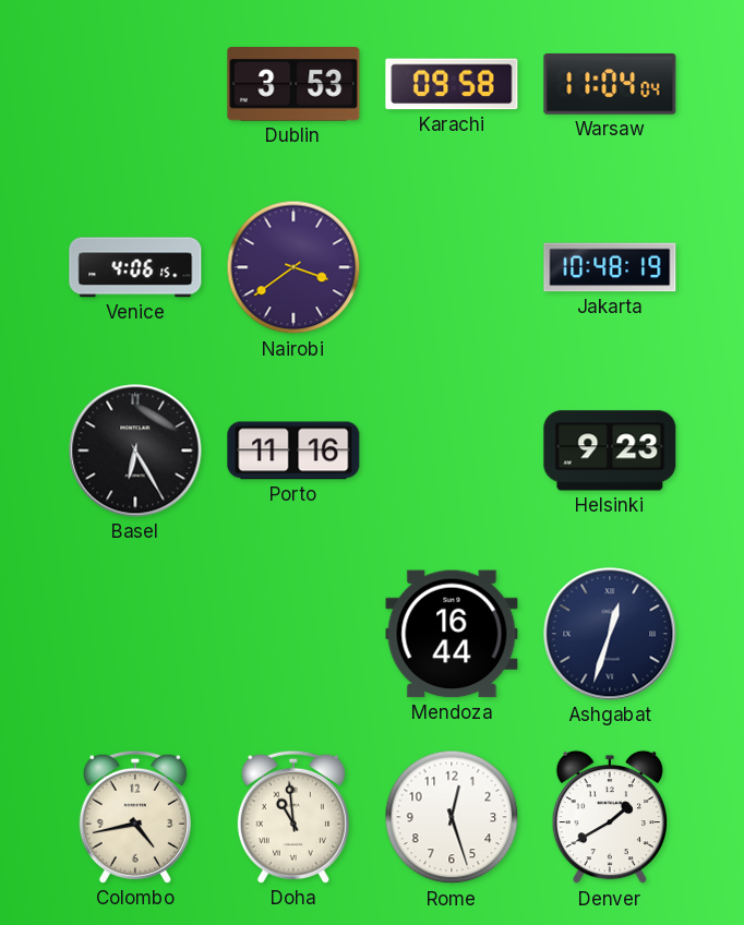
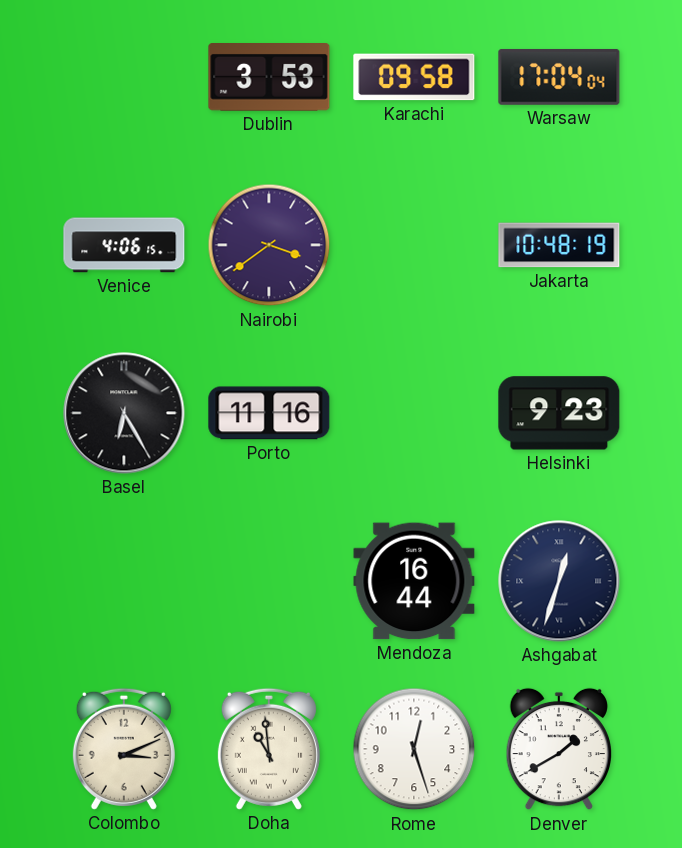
Warsaw: 11:04 -> 17:04 (559, 77)
Colombo: 4:43 -> 3:11 (124, 749)
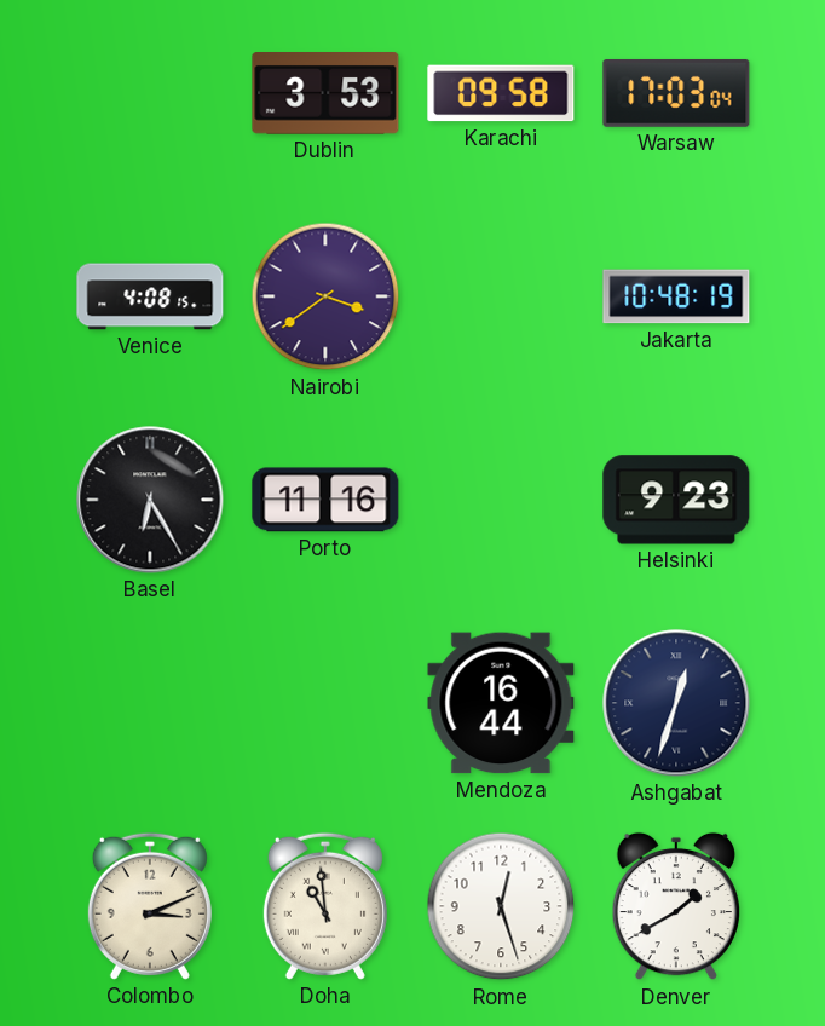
Warsaw: 17:04 -> 17:03 (676, 93)
Venice: 4:06 -> 4:08 (150, 296)
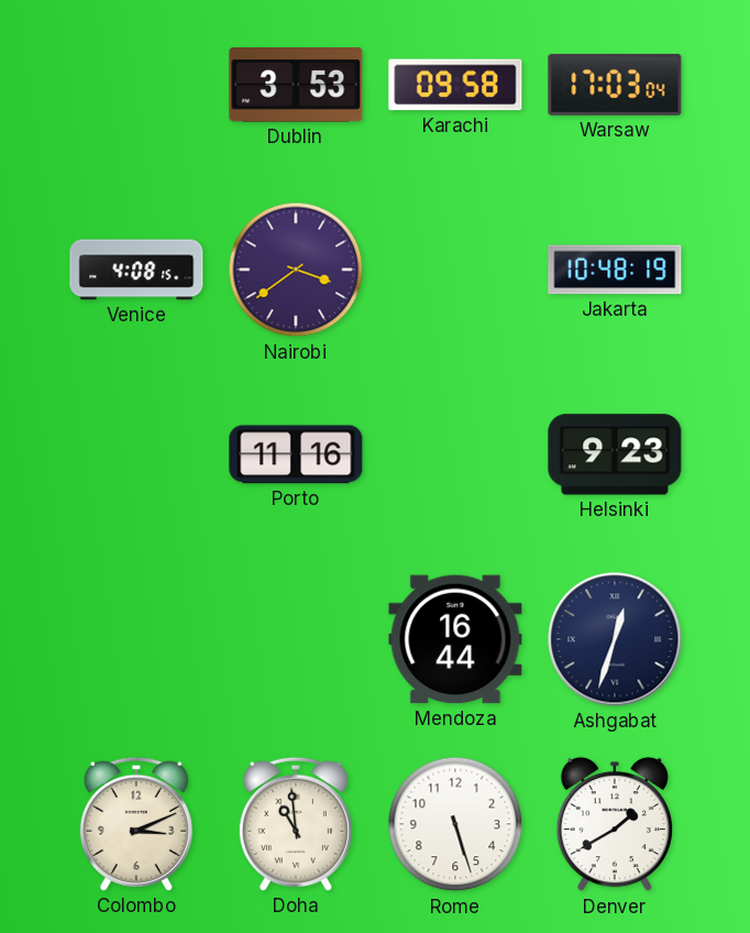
Basel: 6:25 -> none (150, 500)
Rome: 12:27 -> 5:27 (455, 824)
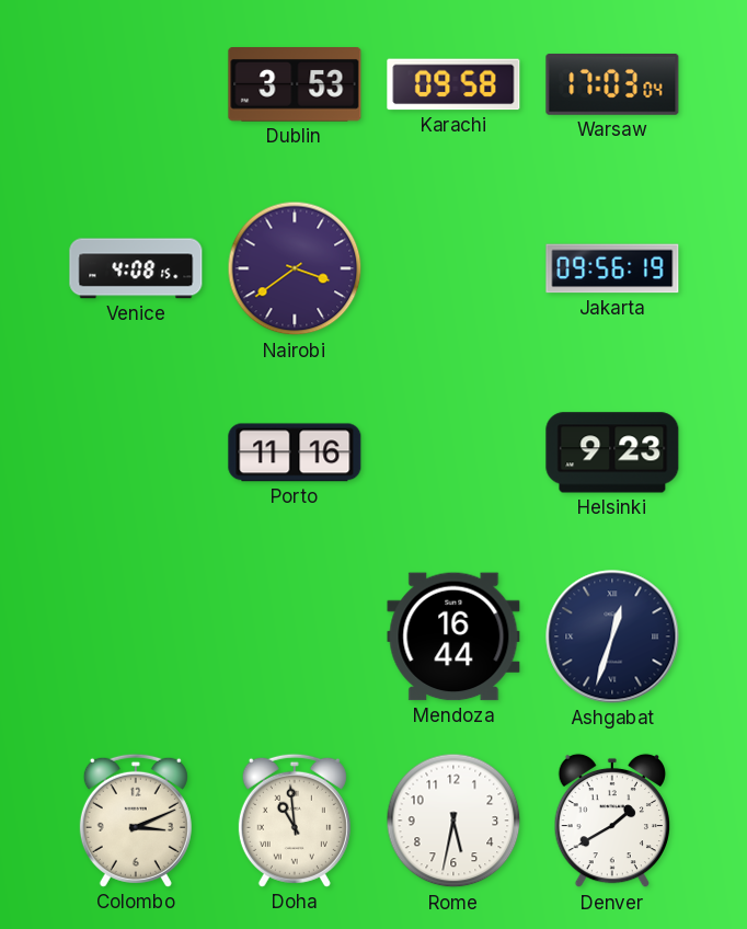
Jakarta: 10:48 -> 09:56 (612, 268)
Rome: 5:27 -> 5:32 (453, 821)
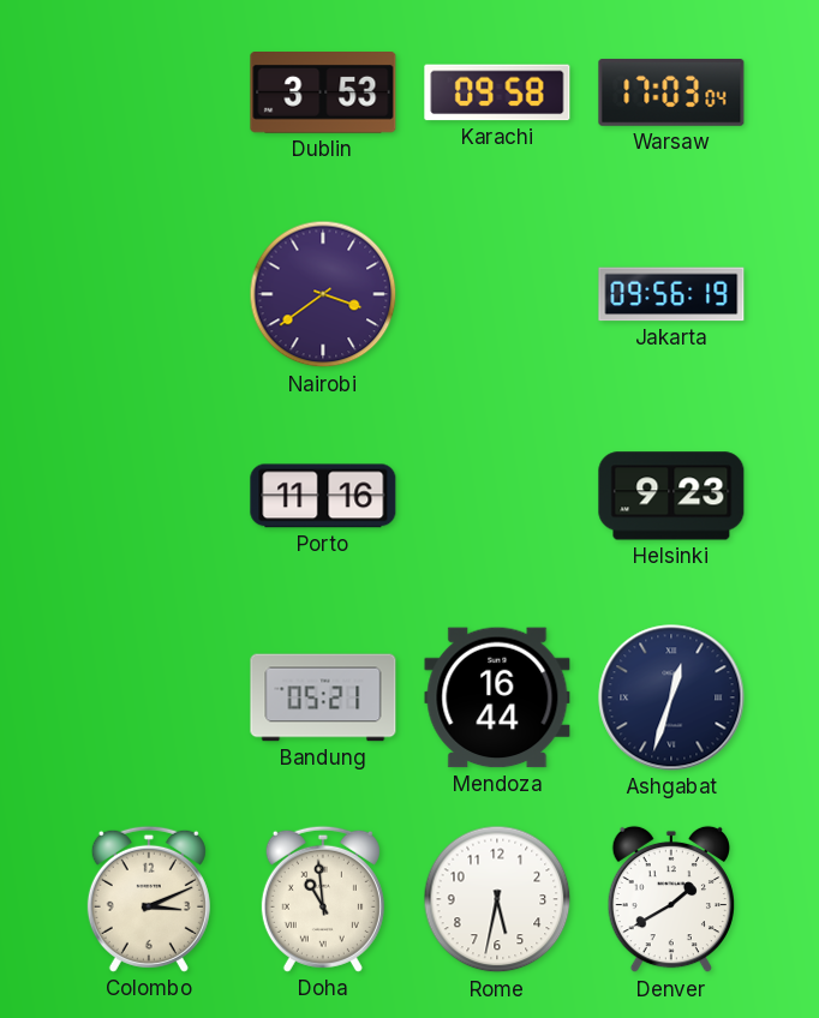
Venice: 4:08 -> none (136, 268)
Bandung: none -> 05:21 (323, 697)
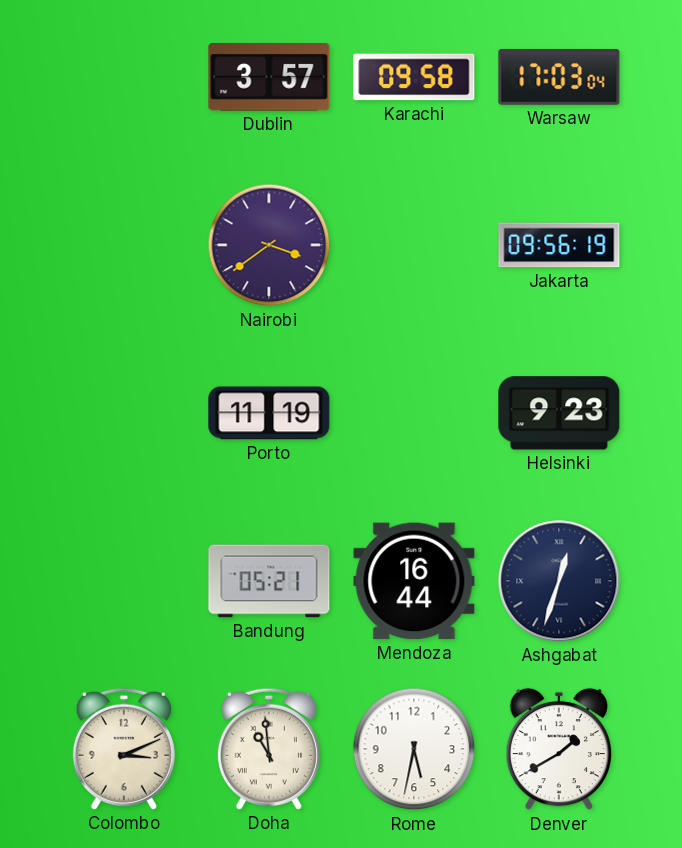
Dublin: 3:53 -> 3:57 (269, 78)
Porto: 11:16 -> 11:19 (269, 413)
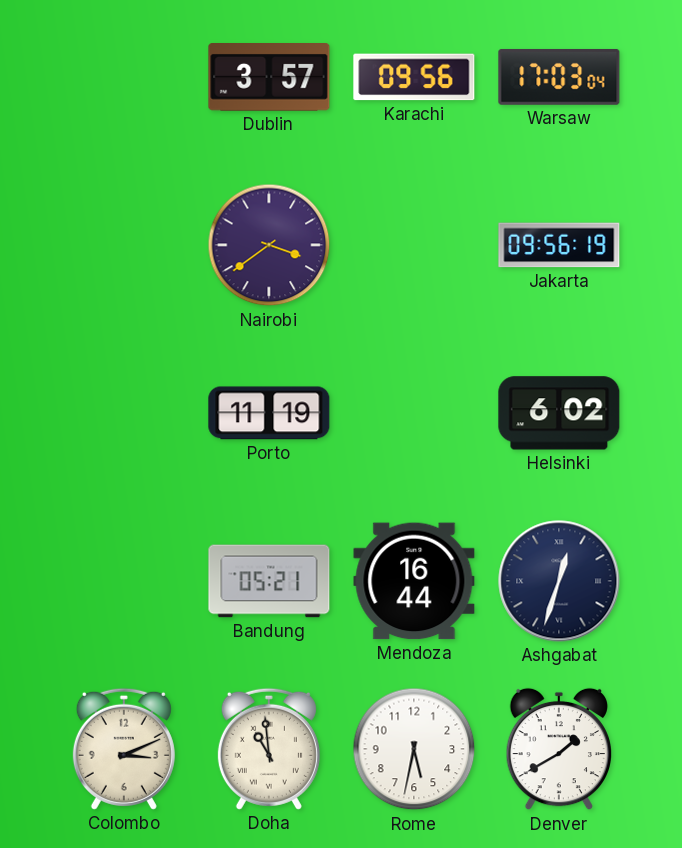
Karachi: 09:58 -> 09:56 (414, 77)
Helsinki: 9:23 -> 6:02 (559, 413)
